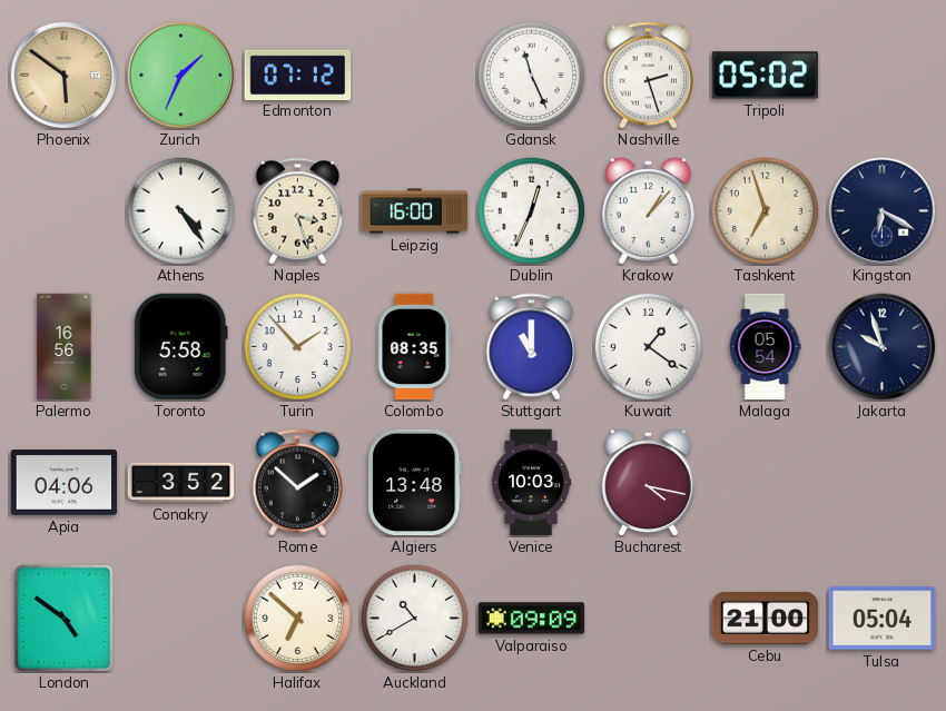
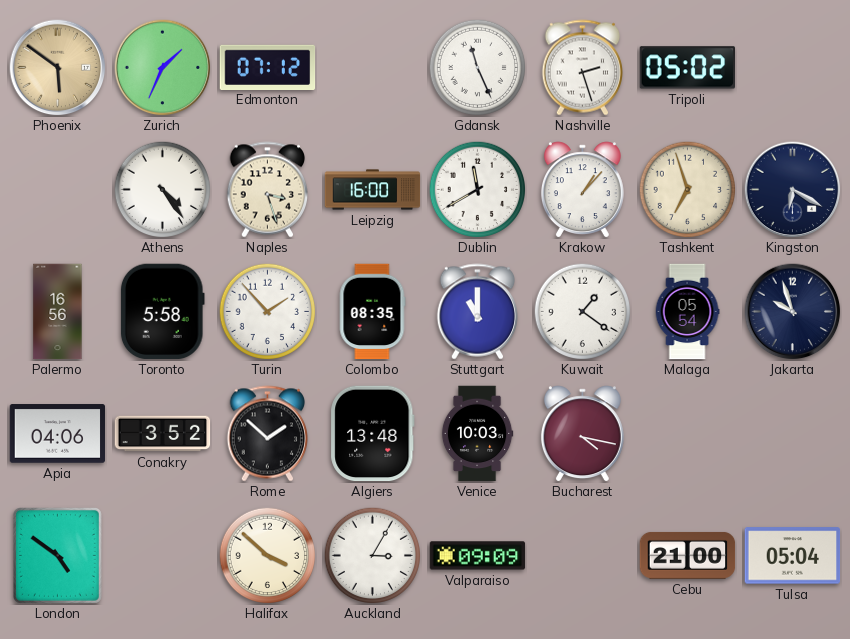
Dublin: 12:34 -> 11:40 (477, 189)
Halifax: 6:52 -> 3:52 (267, 555)
Auckland: 10:40 -> 3:05 (372, 555)
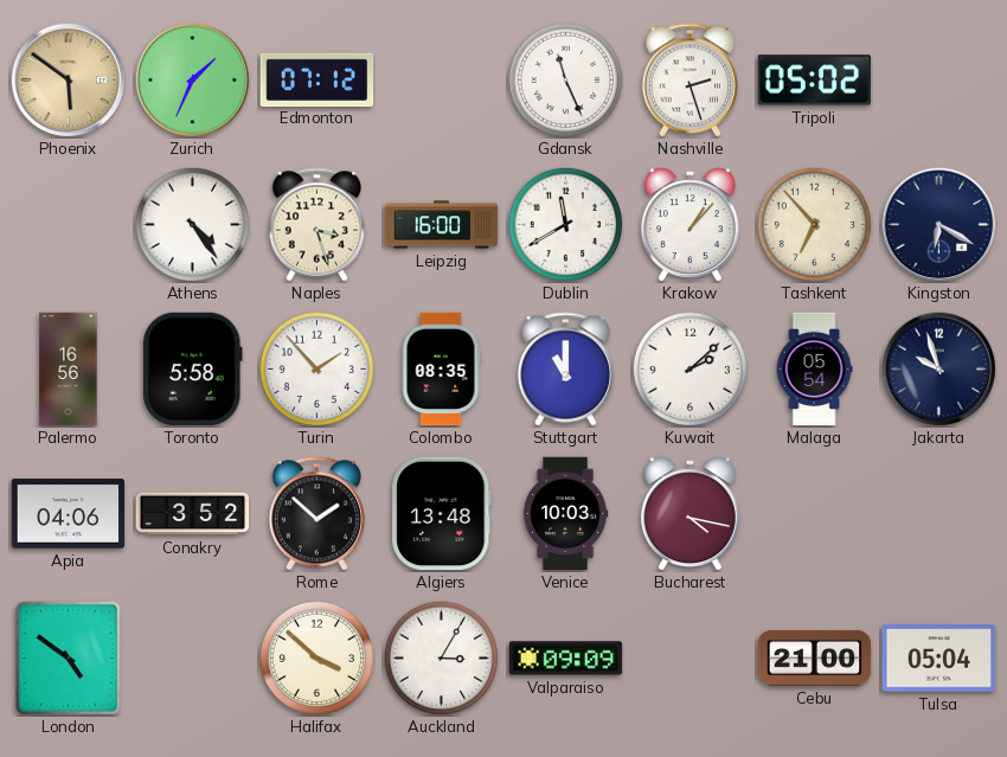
Tashkent: 6:57 -> 6:53 (814, 224)
Kuwait: 1:21 -> 2:08 (689, 368)
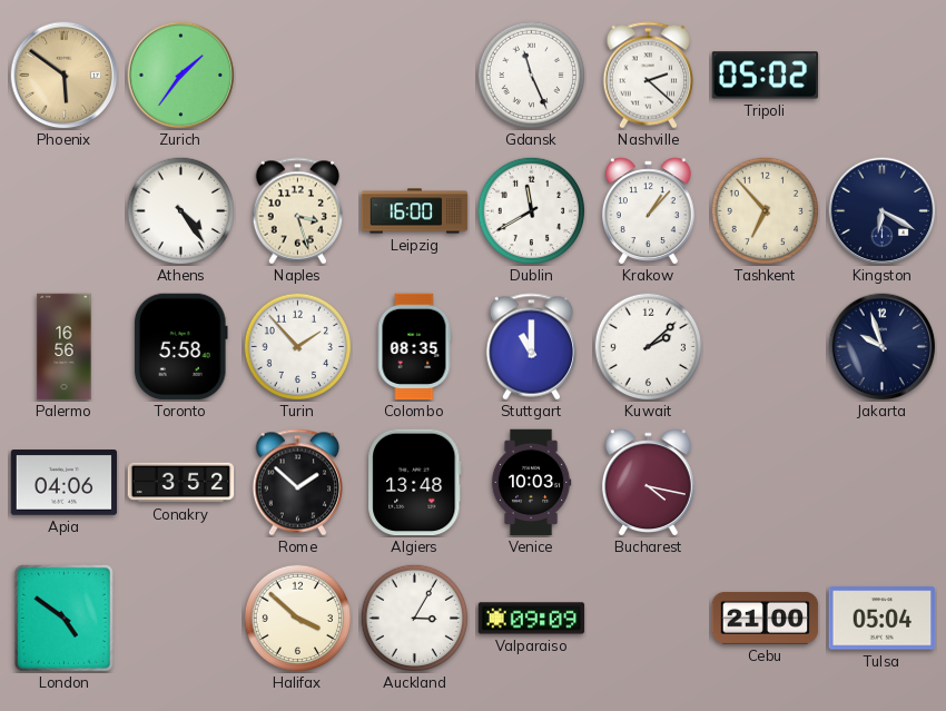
Zurich: 1:34 -> 1:36 (181, 76)
Edmonton: 07:12 -> none (318, 79)
Nashville: 2:27 -> 2:22 (649, 76)
Malaga: 05:54 -> none (814, 370)
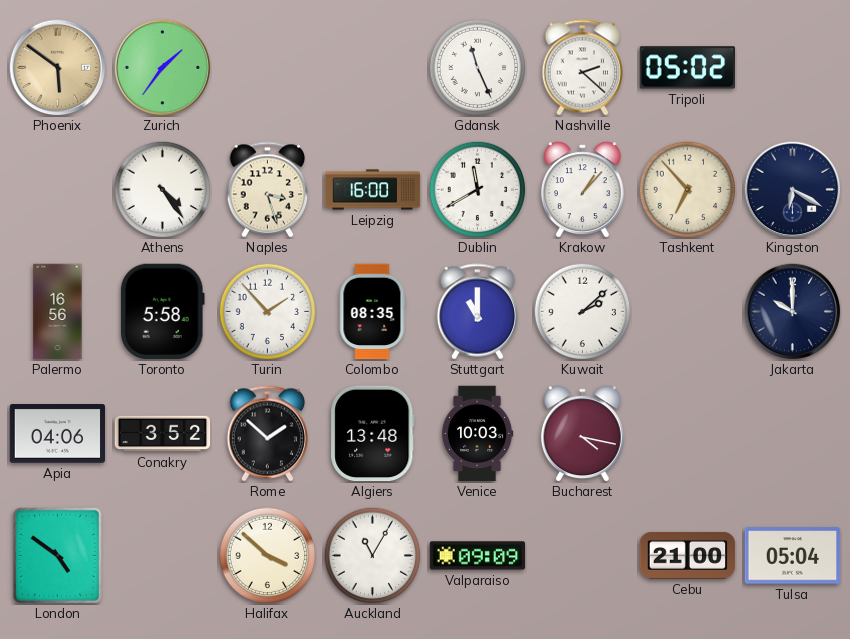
Jakarta: 9:57 -> 10:00 (793, 312)
Auckland: 3:05 -> 11:05 (372, 555)
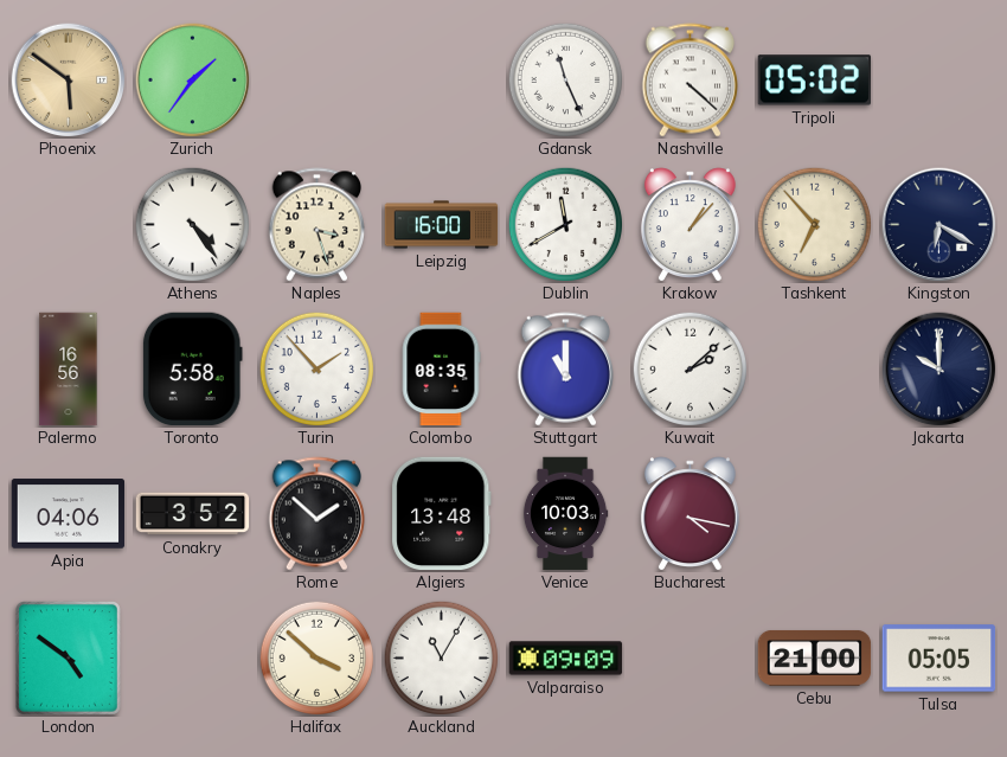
Nashville: 2:22 -> 4:22 (691, 81)
Tulsa: 05:04 -> 05:05 (939, 659)
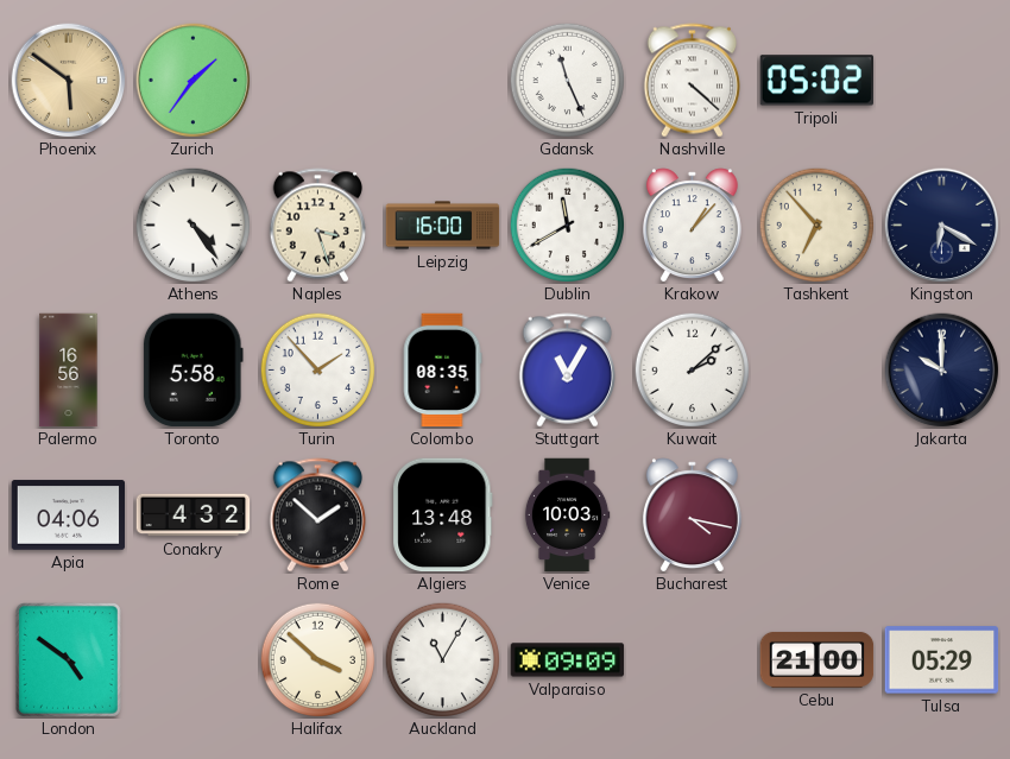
Stuttgart: 11:00 -> 11:05 (568, 371)
Conakry: 3:52 -> 4:32 (194, 516)
Tulsa: 05:05 -> 05:29 (942, 660)
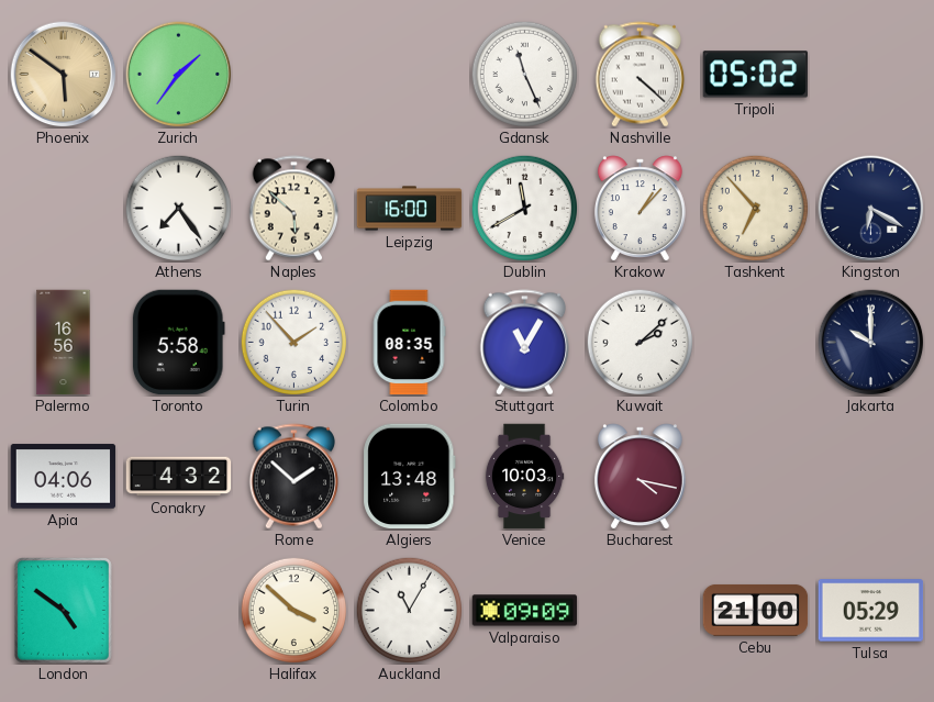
Athens: 4:24 -> 7:24 (178, 208)
Naples: 3:27 -> 5:52 (294, 209)
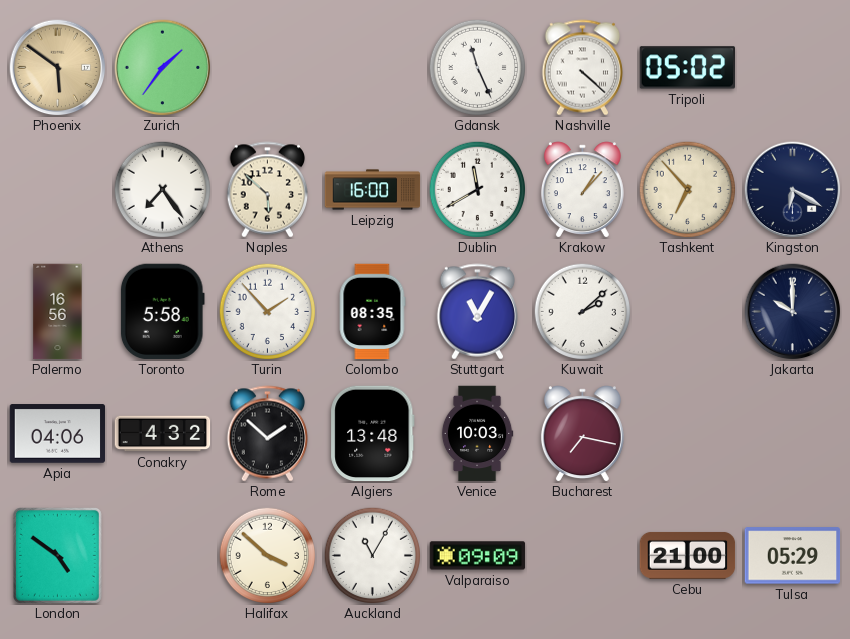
Bucharest: 4:17 -> 7:17 (582, 434)
